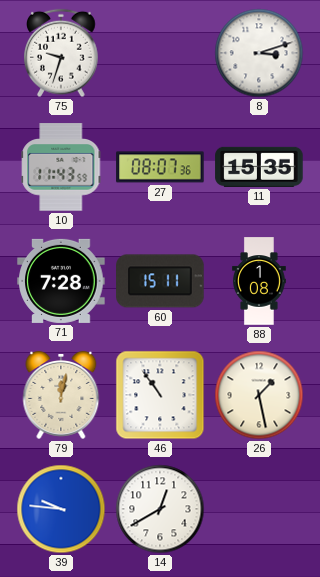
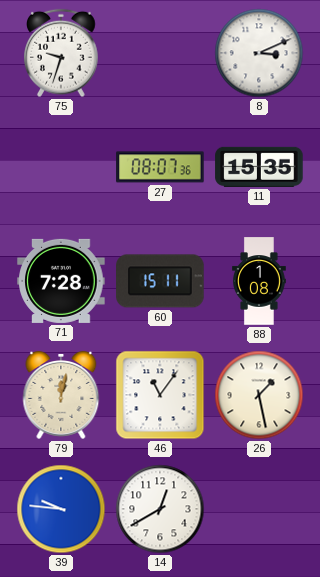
8: 3:12 -> 3:11 (259, 53)
10: 11:43 -> none (61, 167)
46: 10:54 -> 11:06 (160, 395)
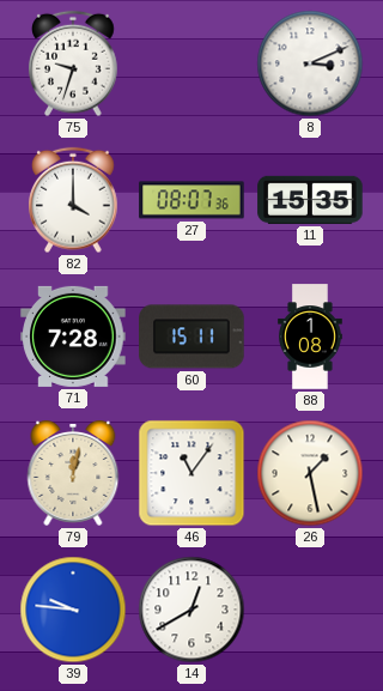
82: none -> 4:00 (74, 200)
